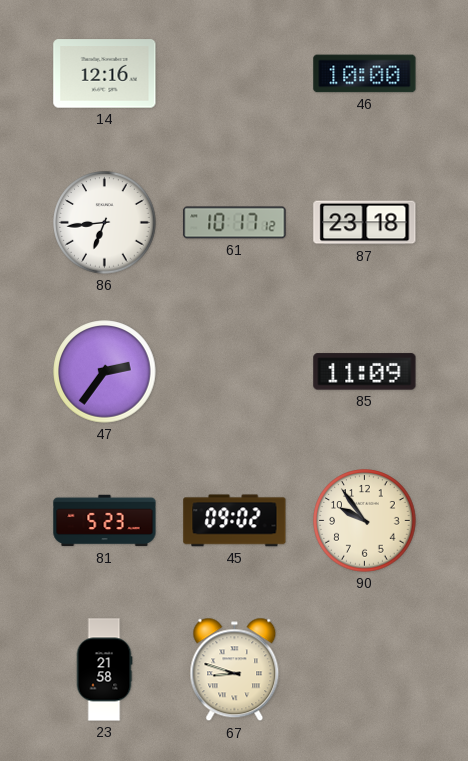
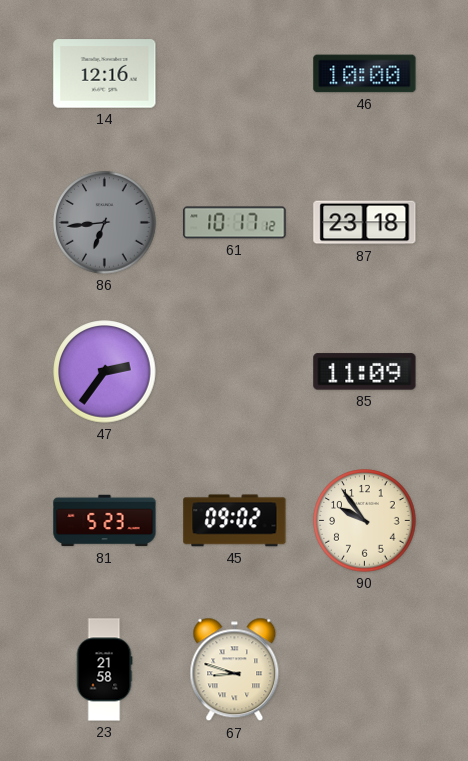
86 dial: white -> grey (105, 223)
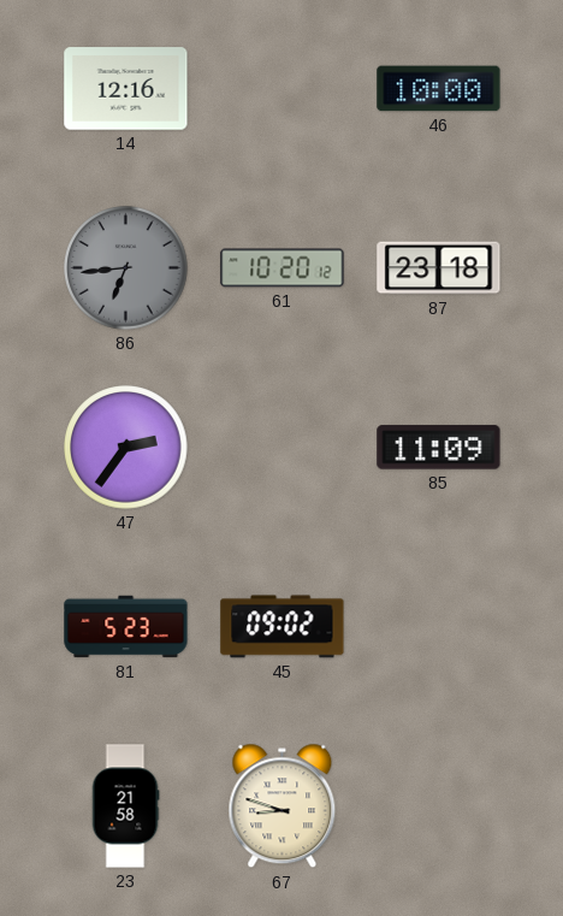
61: 10:17 -> 10:20 (283, 268)
90: 9:54 -> none (365, 521)
